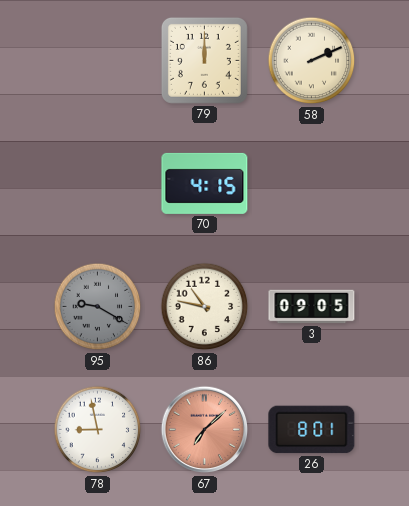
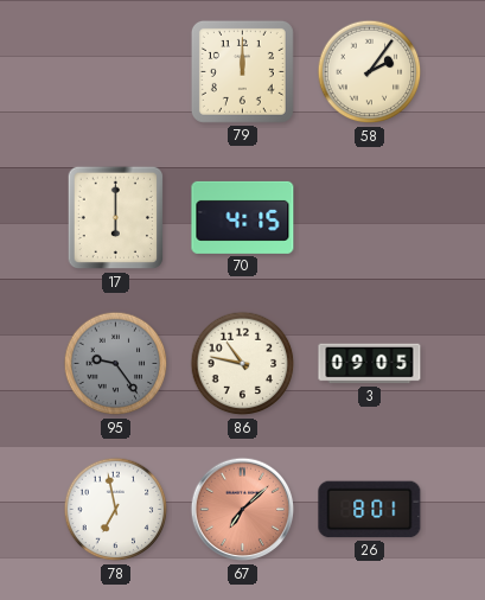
58: 2:11 -> 2:06 (370, 72)
17: none -> 6:00 (116, 218)
95: 9:20 -> 9:24 (116, 364)
78: 8:58 -> 6:58 (116, 510)
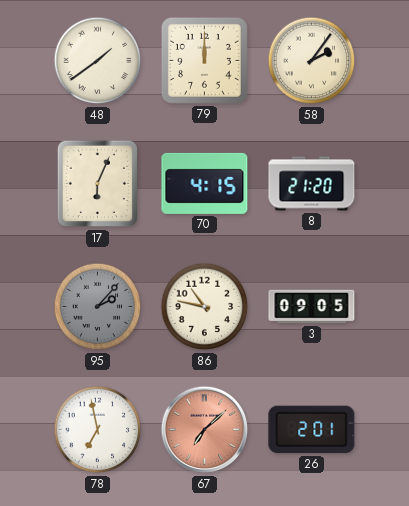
48: none -> 1:39 (98, 61)
17: 6:00 -> 6:04 (98, 184)
8: none -> 21:20 (312, 184)
95: 9:24 -> 2:07 (98, 307)
26: 8:01 -> 2:01 (312, 430)
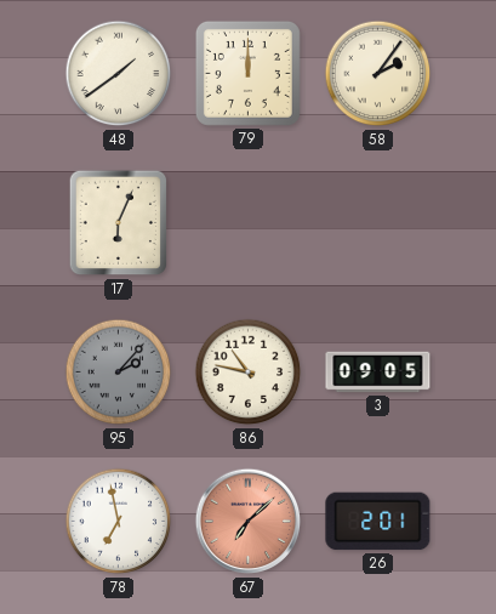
70: 4:15 -> none (205, 183)
8: 21:20 -> none (312, 184)
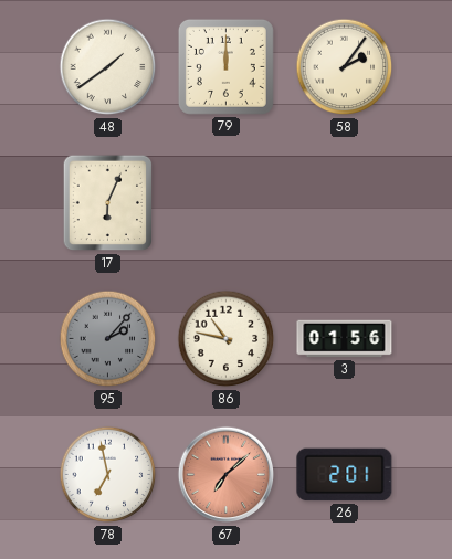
3: 09:05 -> 01:56 (345, 339)
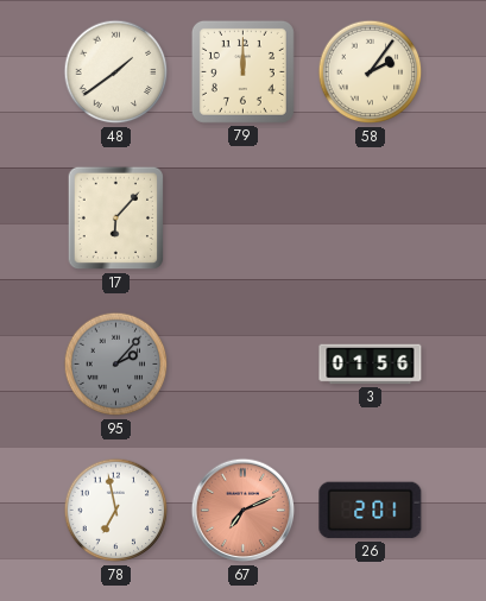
17: 6:04 -> 6:07 (116, 219)
86: 10:47 -> none (227, 339)
67: 7:08 -> 7:11 (244, 511)
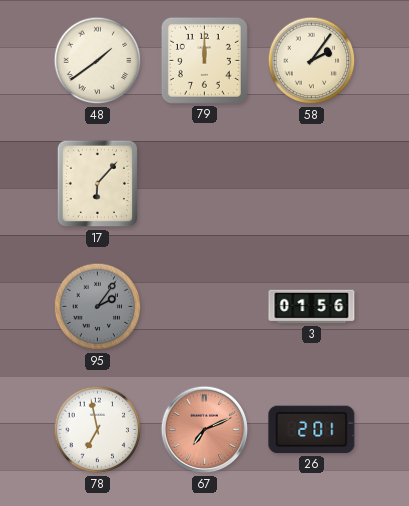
95: 2:07 -> 2:06 (98, 307)
